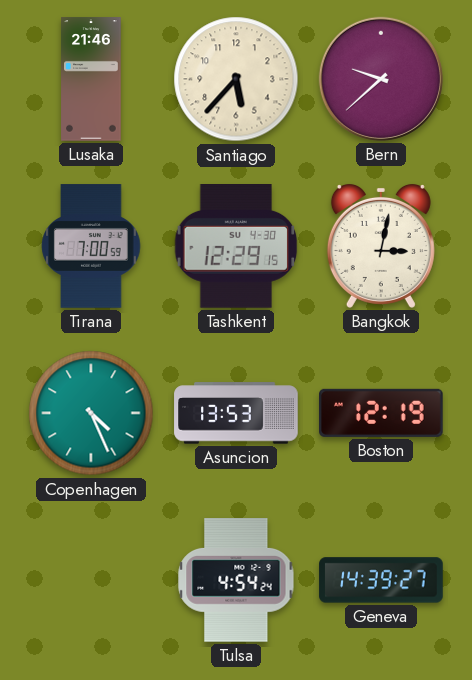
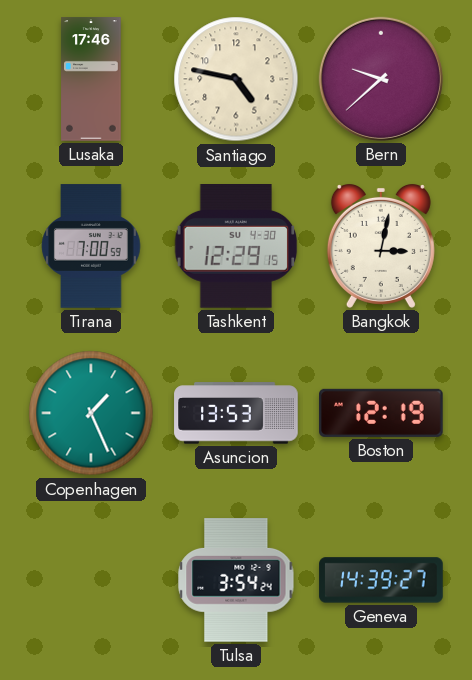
Lusaka: 21:46 -> 17:46 (91, 79)
Santiago: 5:37 -> 4:47 (236, 79)
Copenhagen: 4:26 -> 1:26 (91, 413)
Tulsa: 4:54 -> 3:54 (236, 580)
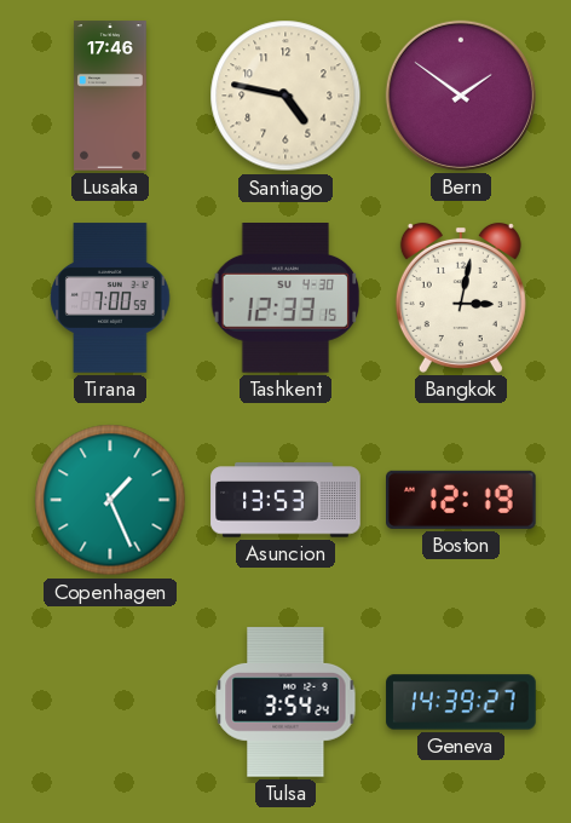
Bern: 9:38 -> 1:51 (461, 96)
Tashkent: 12:29 -> 12:33 (285, 299)
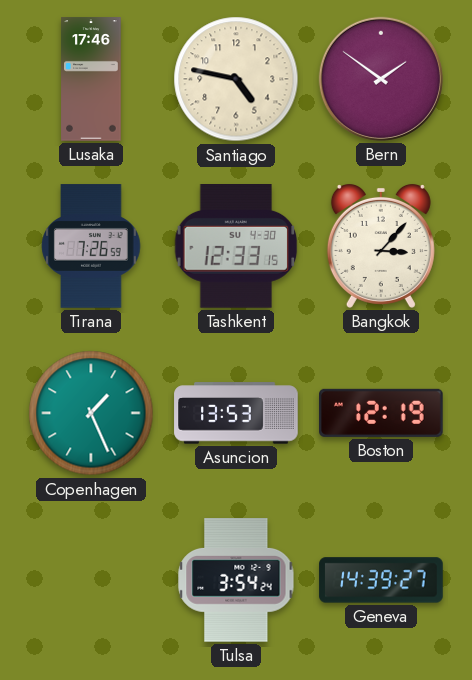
Tirana: 7:00 -> 7:26 (91, 246)
Bangkok: 3:02 -> 3:07 (381, 246)
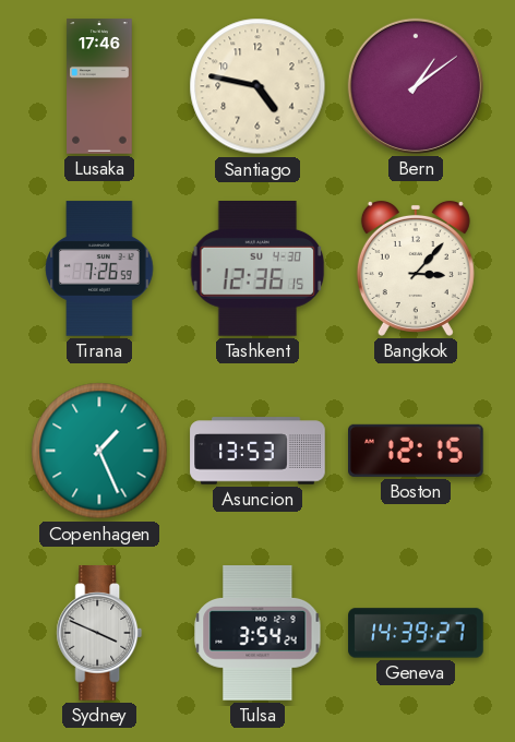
Bern: 1:51 -> 1:09 (416, 86)
Tashkent: 12:33 -> 12:36 (257, 270)
Boston: 12:19 -> 12:15 (417, 451)
Sydney: none -> 3:49 (99, 633)
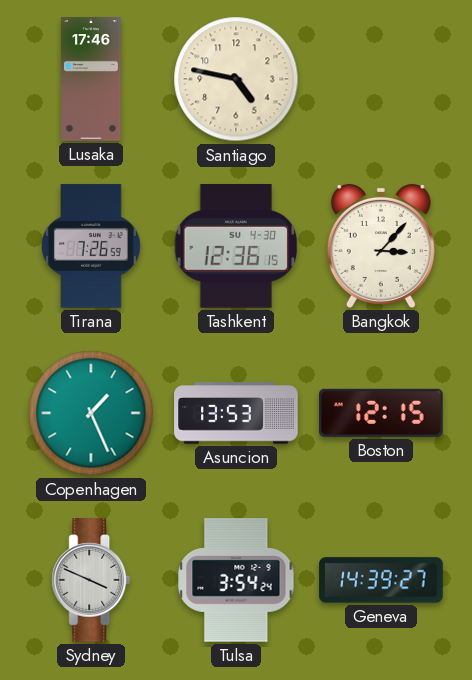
Bern: 1:09 -> none (416, 86)
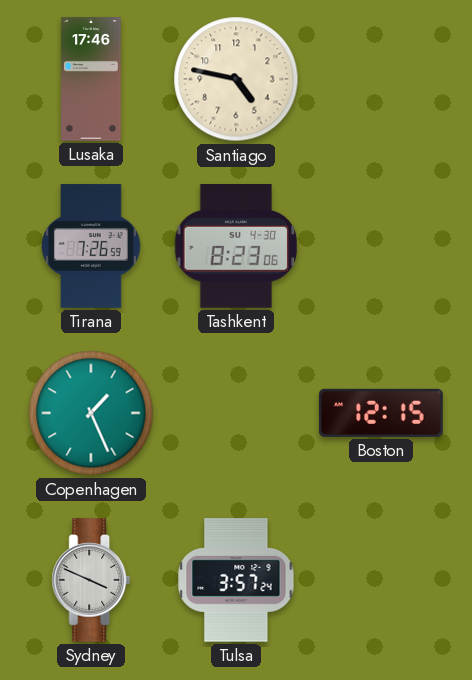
Tashkent: 12:36 -> 8:23 (236, 247)
Bangkok: 3:07 -> none (381, 246)
Asuncion: 13:53 -> none (236, 413)
Tulsa: 3:54 -> 3:57 (236, 580)
Geneva: 14:39 -> none (381, 580)
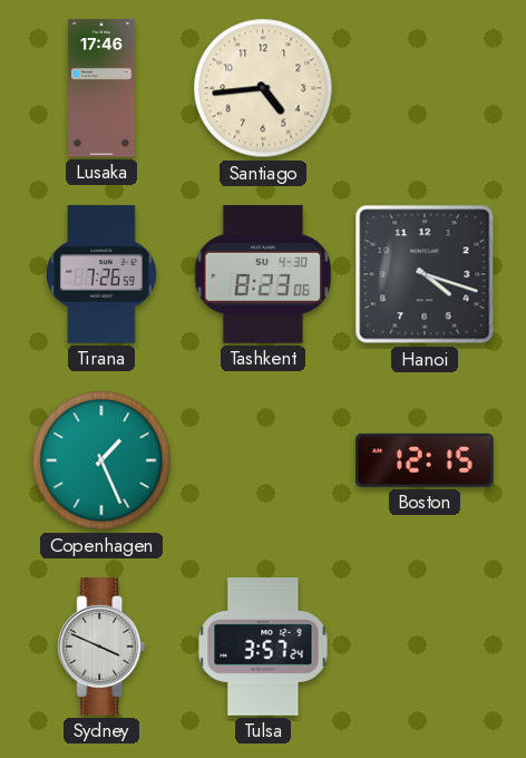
Santiago: 4:47 -> 4:44 (263, 88)
Hanoi: none -> 4:18 (425, 274)
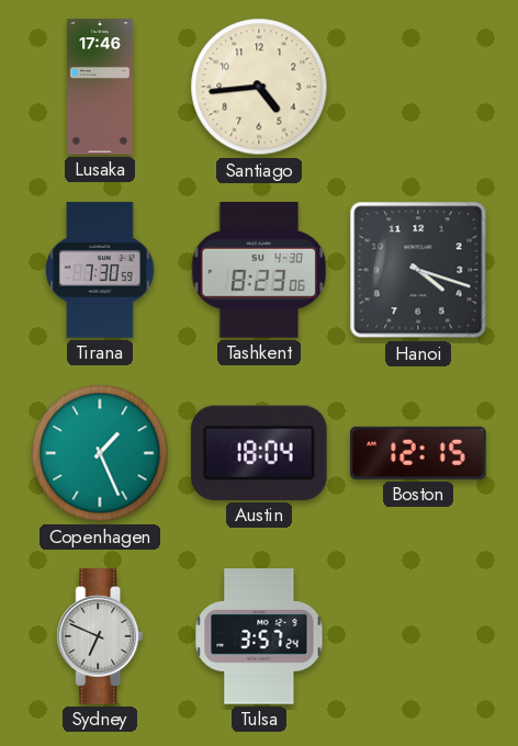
Tirana: 7:26 -> 7:30 (100, 270)
Austin: none -> 18:04 (259, 453)
Sydney: 3:49 -> 6:49 (100, 636)
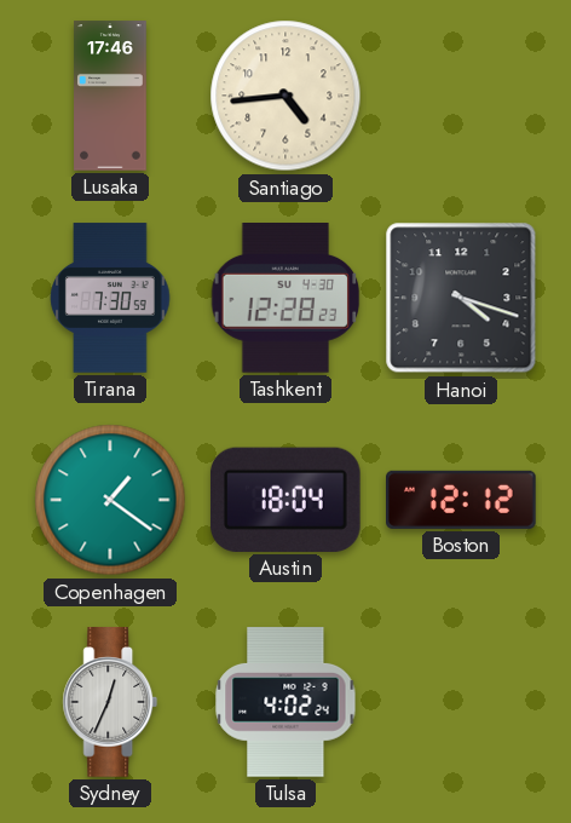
Tashkent: 8:23 -> 12:28 (285, 299)
Copenhagen: 1:26 -> 1:21 (110, 500)
Boston: 12:15 -> 12:12 (462, 500)
Sydney: 6:49 -> 12:34 (110, 702)
Tulsa: 3:57 -> 4:02 (285, 702)
